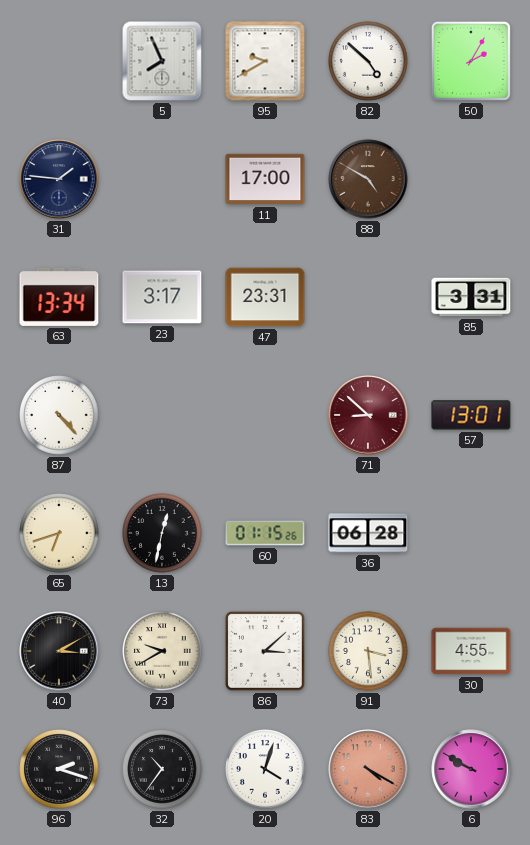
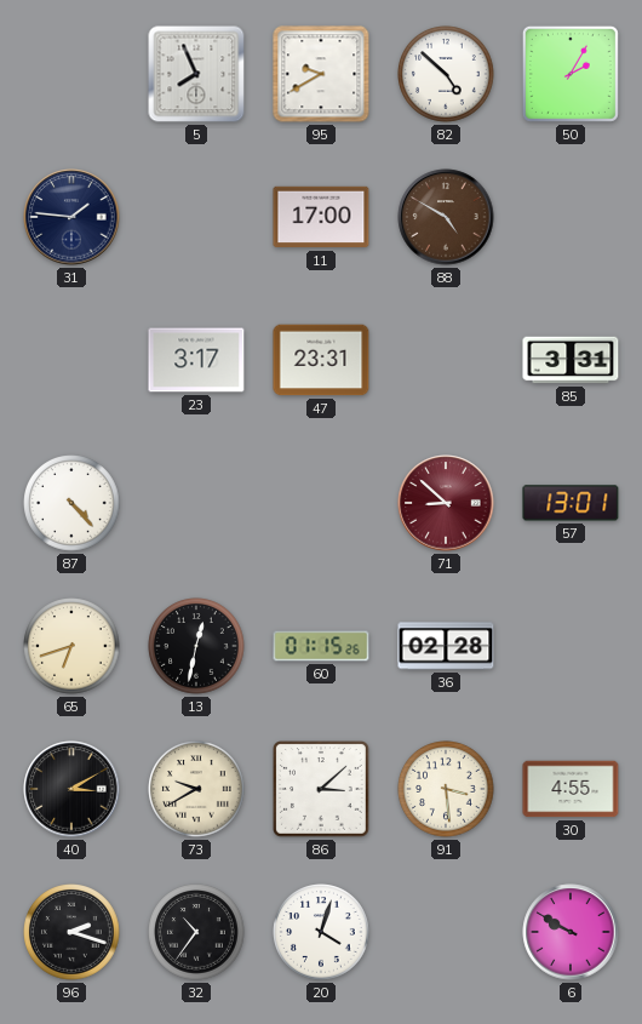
63: 13:34 -> none (59, 297)
36: 06:28 -> 02:28 (446, 646)
83: 4:20 -> none (368, 769)
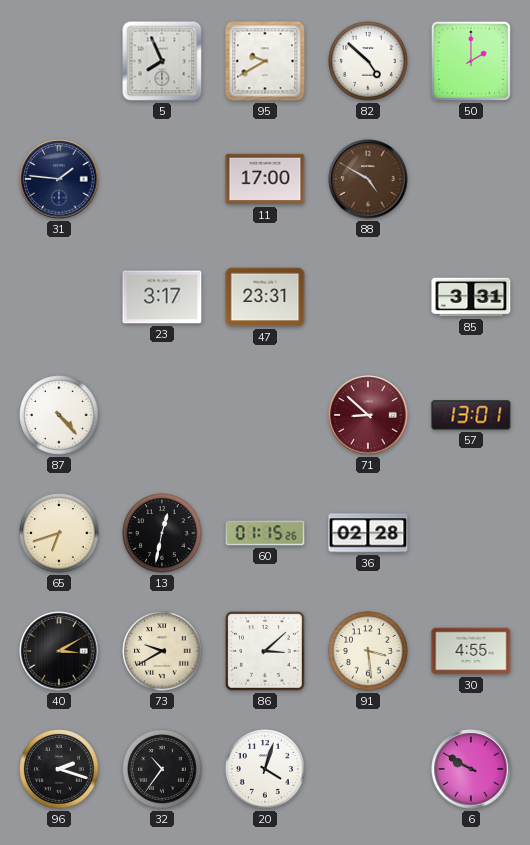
50: 2:05 -> 2:00 (471, 61)
